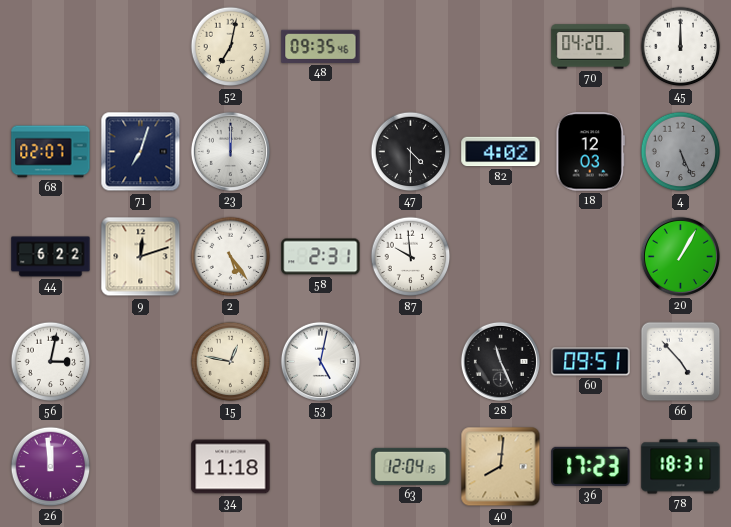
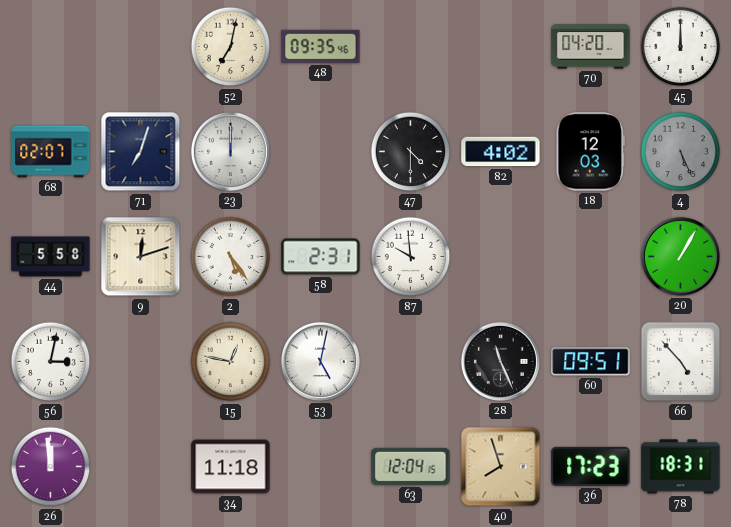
44: 6:22 -> 5:58 (51, 257)
40: 8:01 -> 7:57 (501, 467)
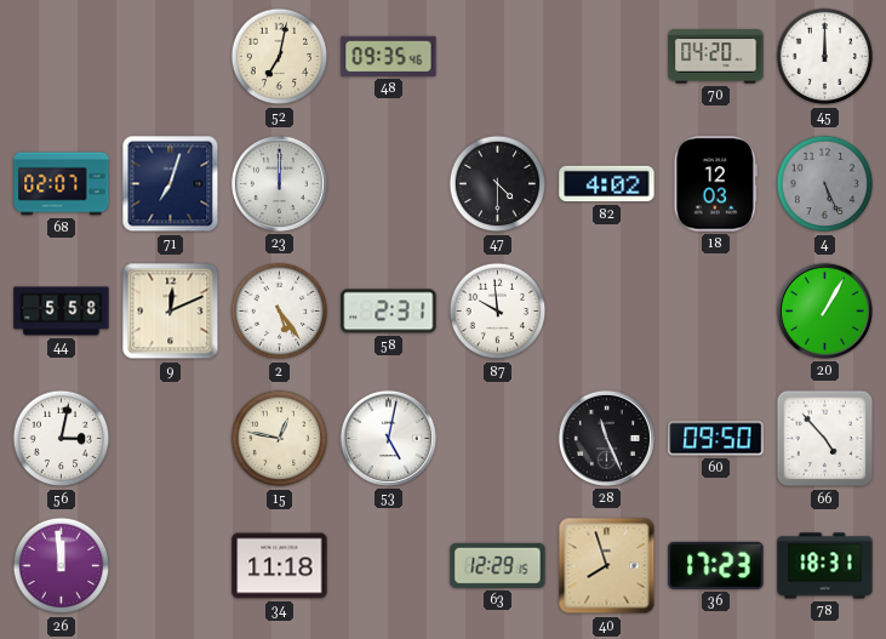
9: 12:12 -> 12:11 (171, 312)
60: 09:51 -> 09:50 (716, 439)
63: 12:04 -> 12:29 (498, 565)
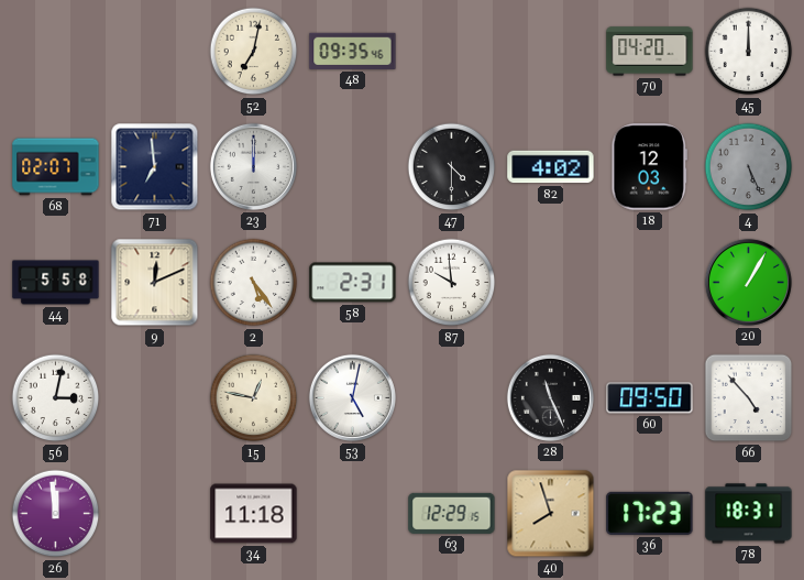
71: 7:03 -> 6:59 (155, 167)
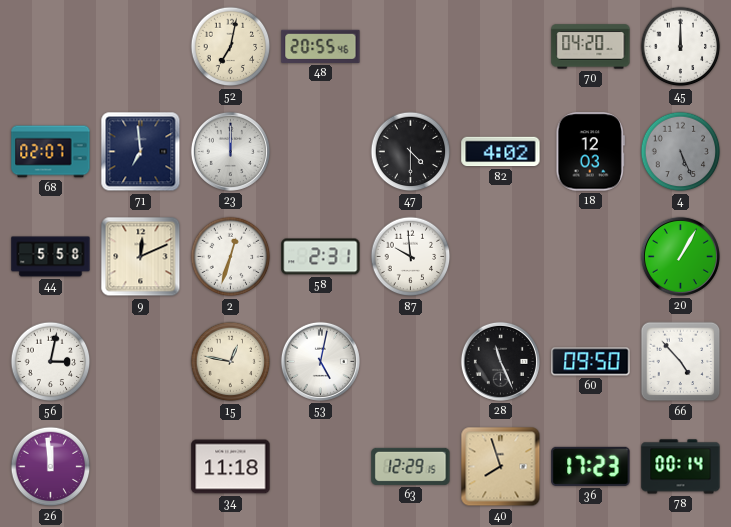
48: 09:35 -> 20:55 (321, 46)
2: 5:24 -> 12:33 (231, 257)
78: 18:31 -> 00:14 (681, 467)
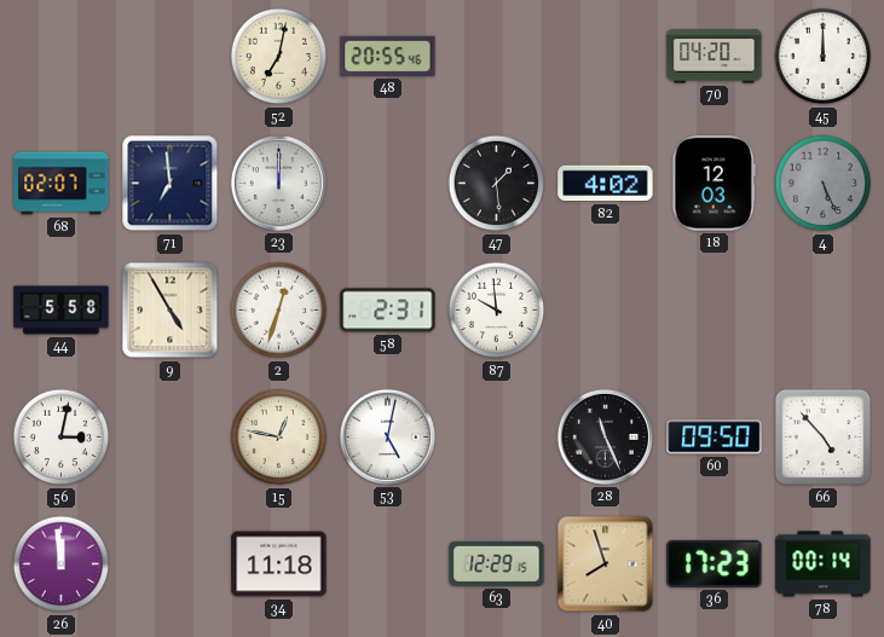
47: 4:30 -> 1:29 (497, 184)
9: 12:11 -> 4:55 (171, 311)
20: 1:05 -> none (680, 256)
